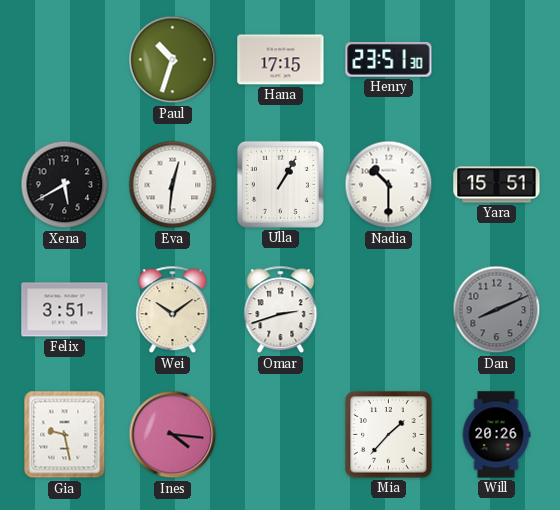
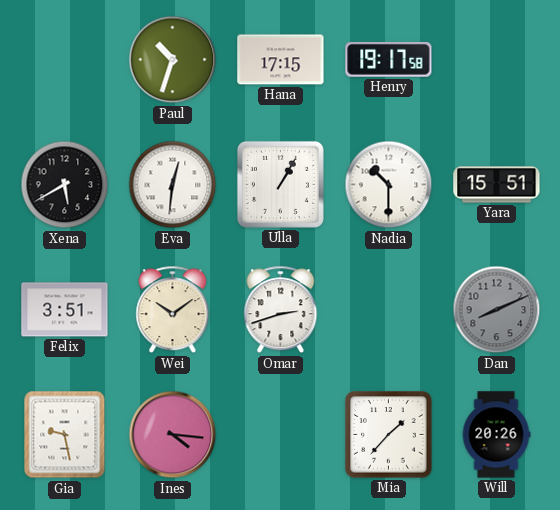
Henry: 23:51 -> 19:17 (389, 60)
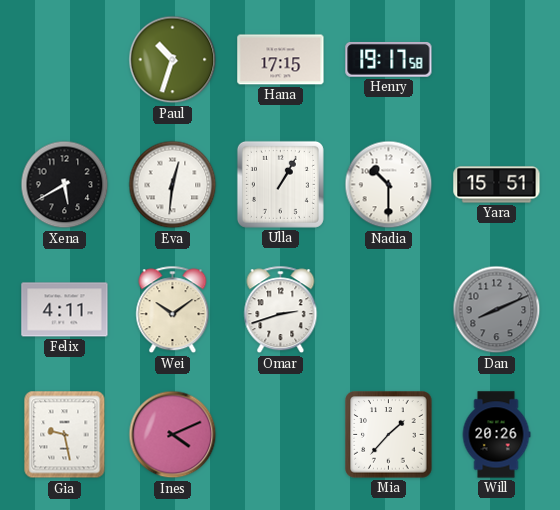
Felix: 3:51 -> 4:11 (65, 310)
Ines: 4:16 -> 4:11 (173, 435)
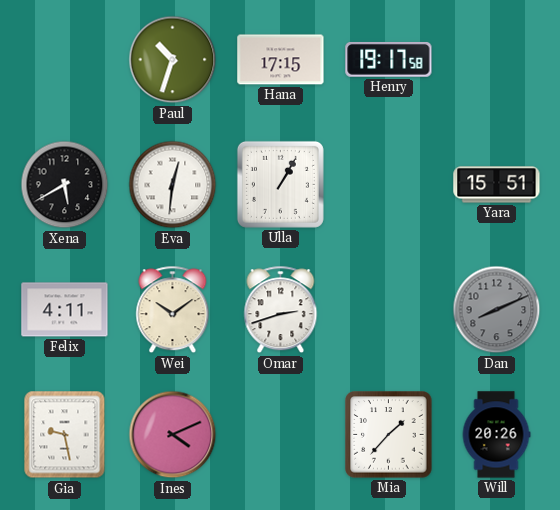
Nadia: 10:30 -> none (389, 185)
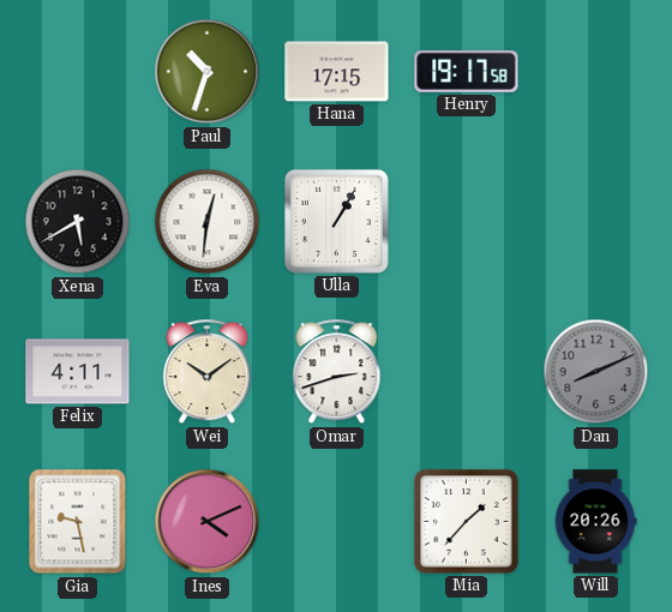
Yara: 15:51 -> none (497, 185)
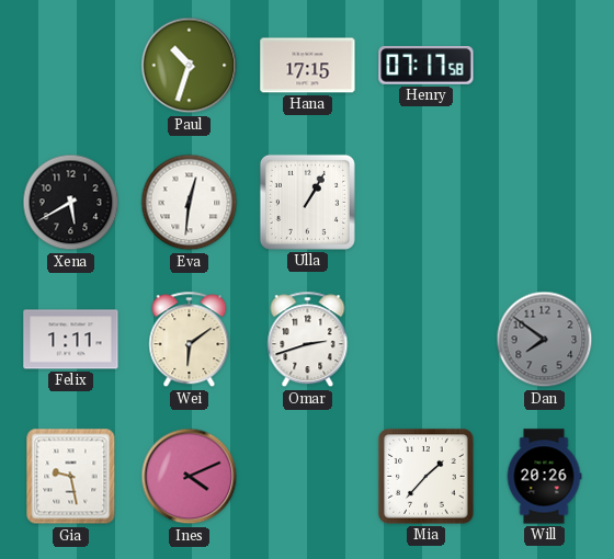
Henry: 19:17 -> 07:17 (427, 66)
Felix: 4:11 -> 1:11 (71, 340)
Wei: 10:09 -> 6:09 (190, 340)
Dan: 8:11 -> 7:51 (545, 340)
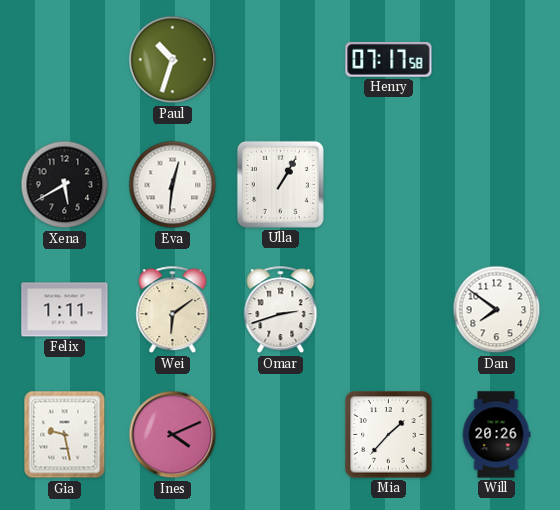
Hana: 17:15 -> none (308, 66)
Dan dial: grey -> white (497, 310)
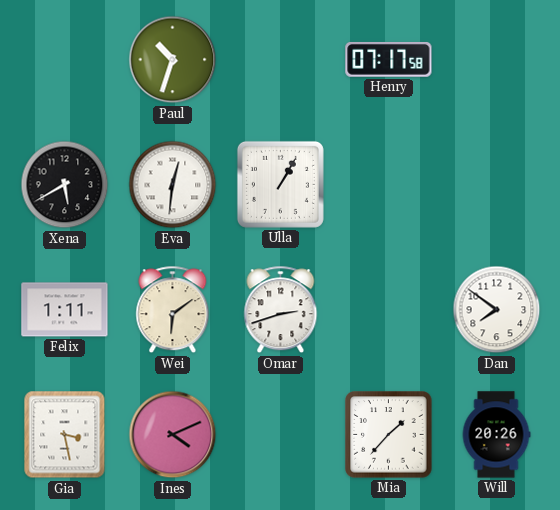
Gia: 9:28 -> 3:28 (65, 435)
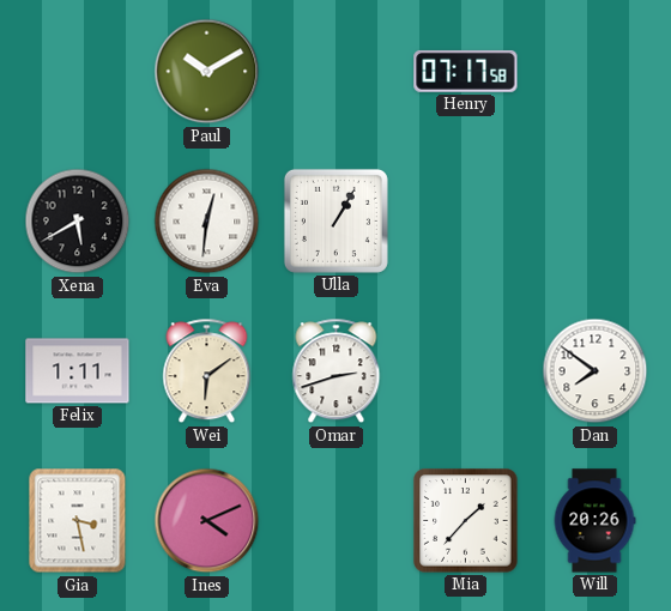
Paul: 10:33 -> 10:10 (207, 72)
